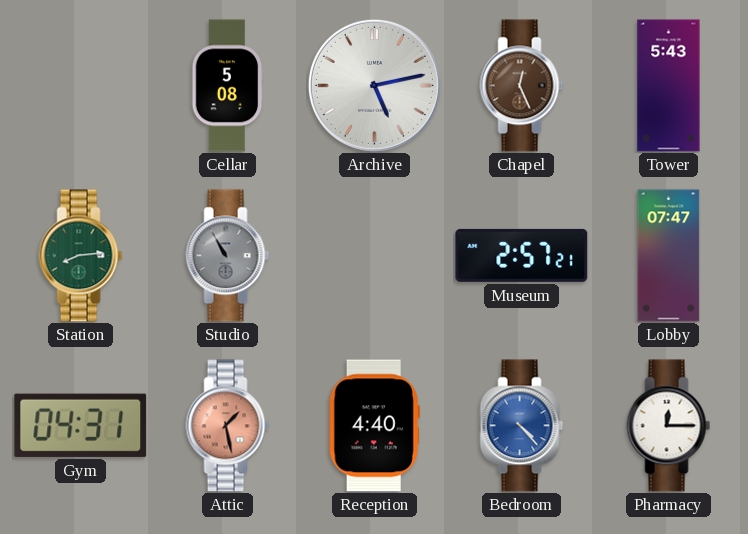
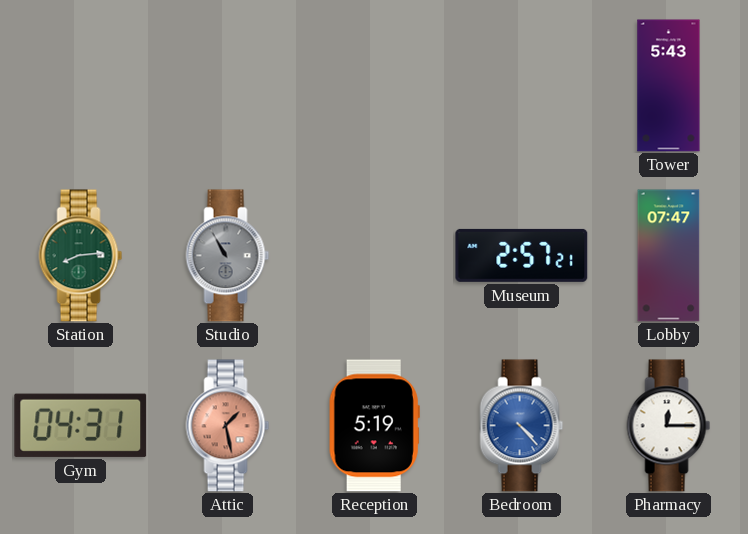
Cellar: 5:08 -> none (228, 86)
Archive: 5:13 -> none (374, 85)
Chapel: 12:26 -> none (522, 86)
Reception: 4:40 -> 5:19 (374, 426)
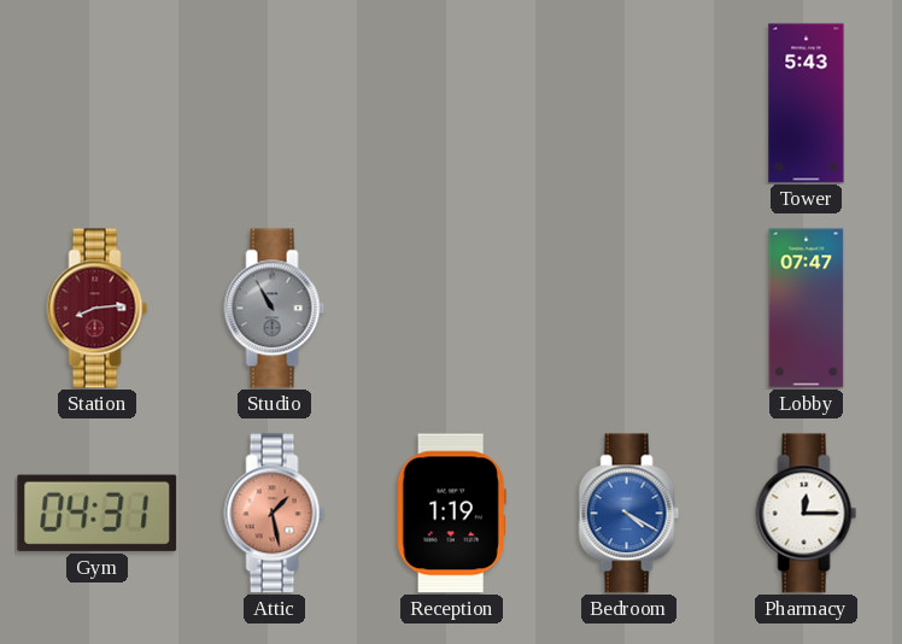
Station dial: green -> burgundy (98, 309)
Museum: 2:57 -> none (522, 255)
Reception: 5:19 -> 1:19 (451, 514)
Bedroom: 4:23 -> 4:20 (629, 514)
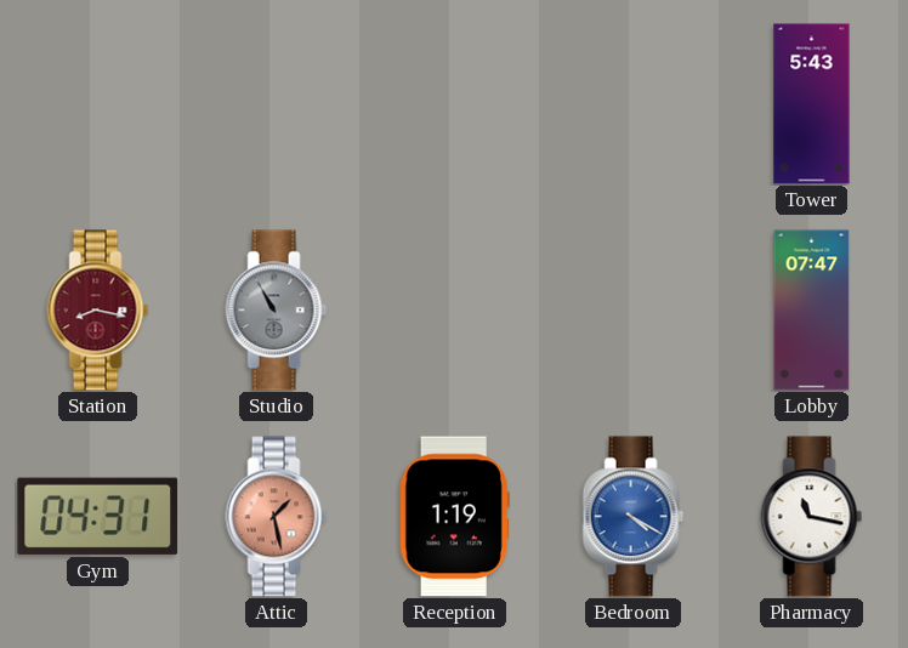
Station: 8:14 -> 8:17 (98, 311)
Pharmacy: 12:15 -> 11:17 (812, 517)
